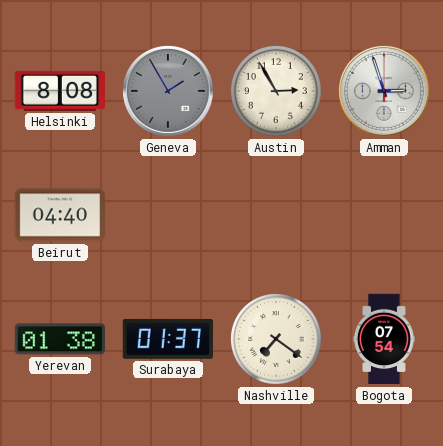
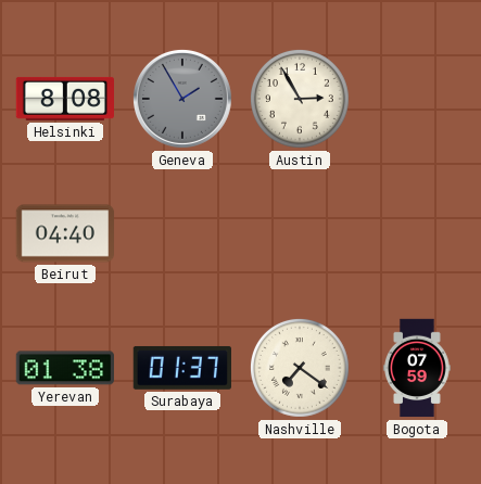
Amman: 2:57 -> none (384, 91)
Bogota: 07:54 -> 07:59 (418, 368)
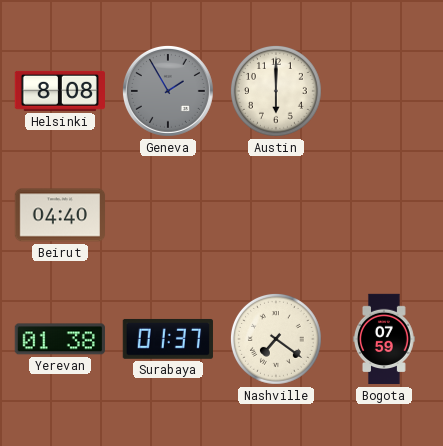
Austin: 2:55 -> 6:00 (277, 91)
